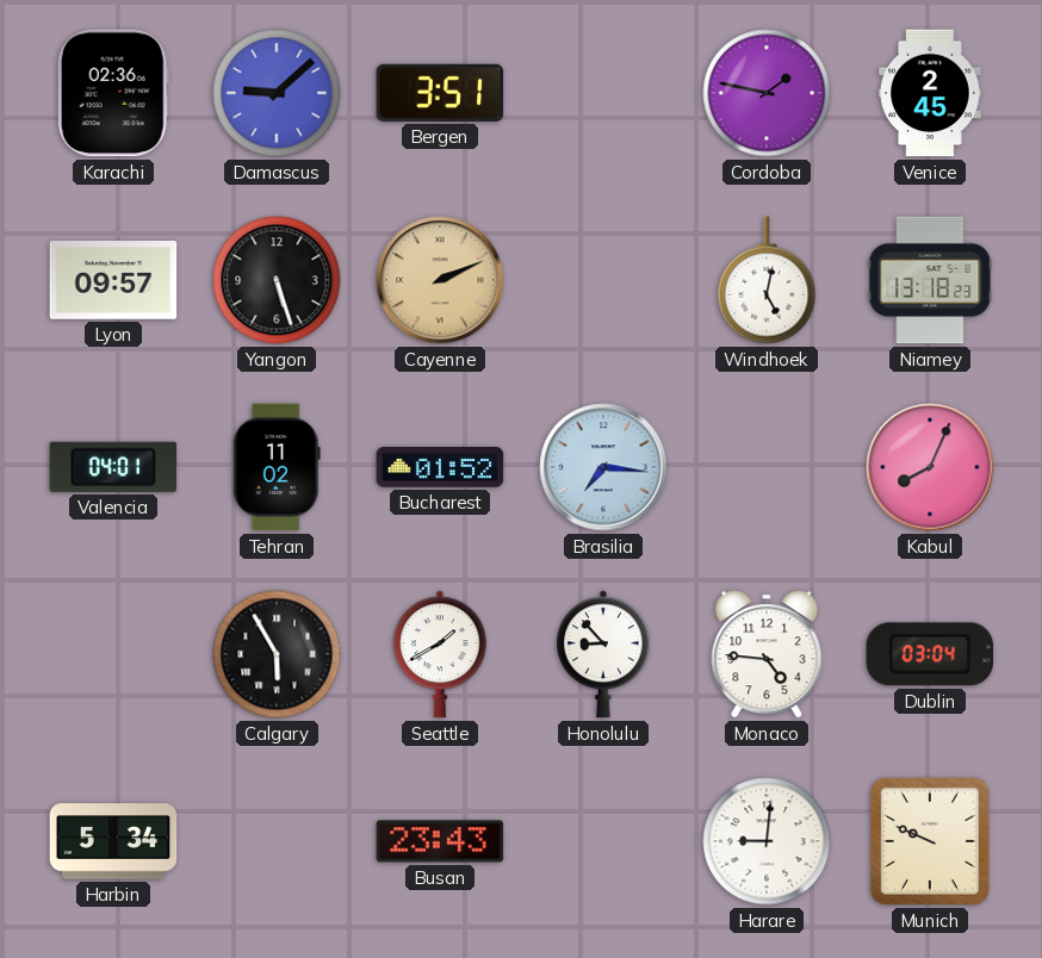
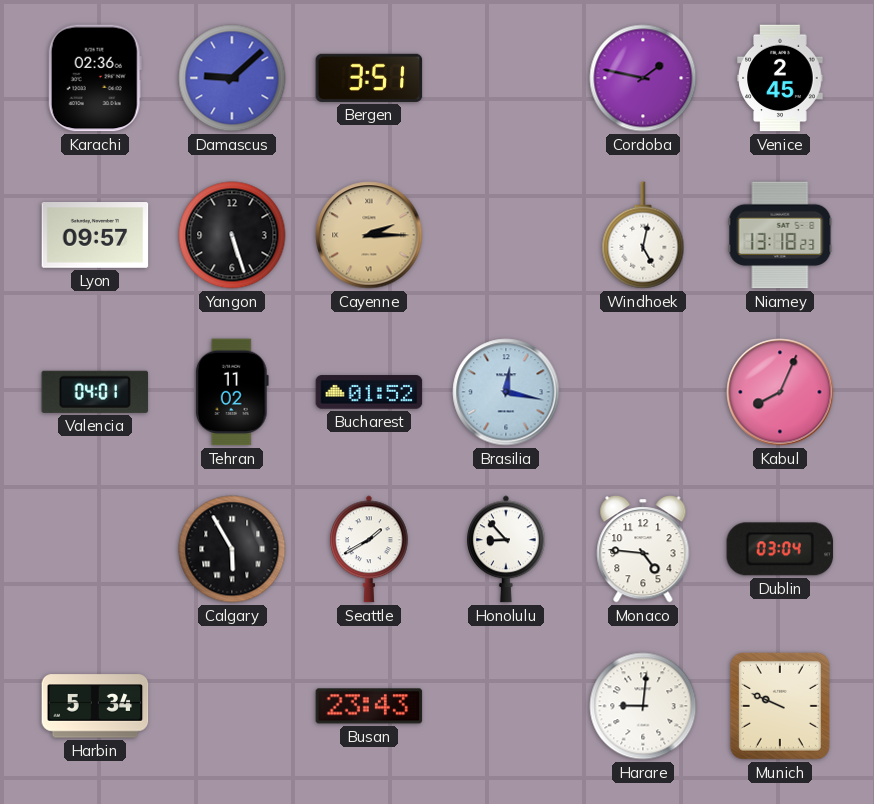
Cayenne: 2:11 -> 2:15 (369, 235)
Brasilia: 7:16 -> 12:17 (506, 392)
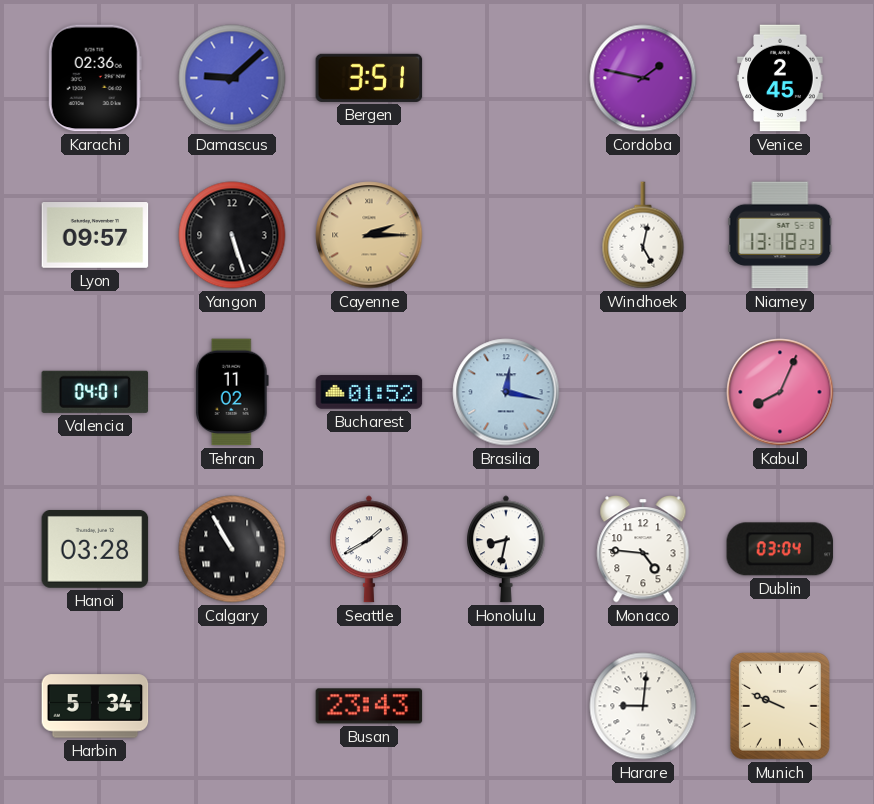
Hanoi: none -> 03:28 (95, 549)
Calgary: 5:55 -> 10:55 (232, 549)
Honolulu: 8:53 -> 8:32 (507, 549)
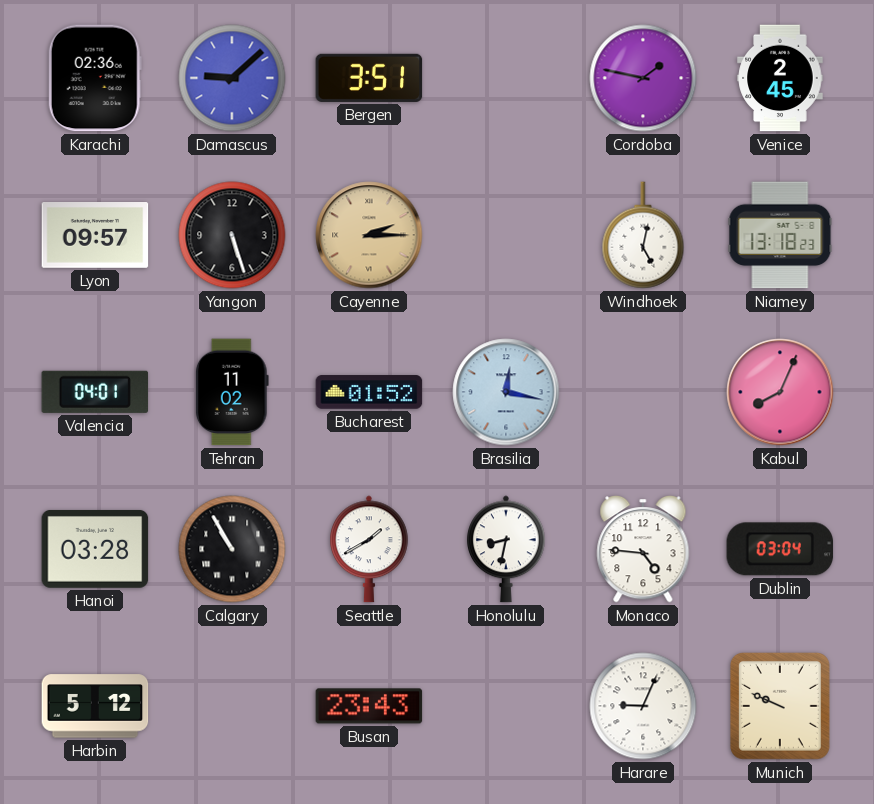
Harbin: 5:34 -> 5:12 (95, 706)
Harare: 9:01 -> 9:04 (643, 706)
